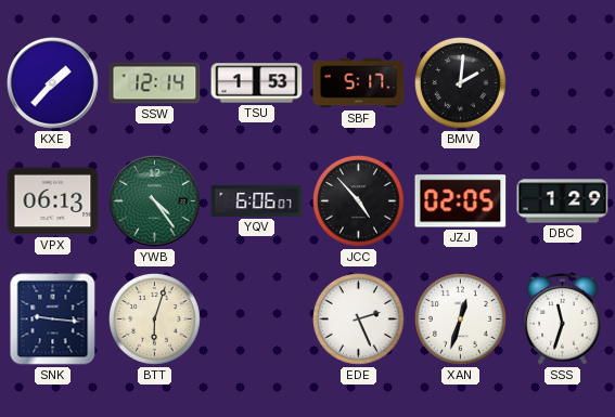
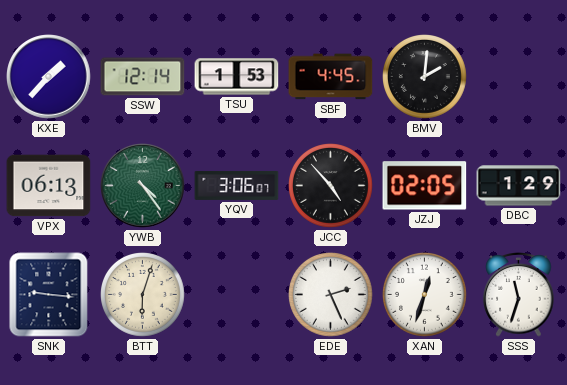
SBF: 5:17 -> 4:45 (331, 77)
YQV: 6:06 -> 3:06 (237, 185)
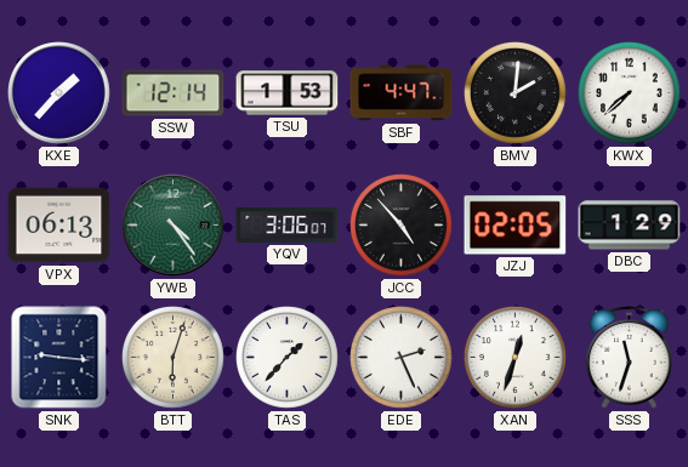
SBF: 4:45 -> 4:47 (402, 93)
KWX: none -> 7:38 (630, 93)
TAS: none -> 1:37 (288, 358)
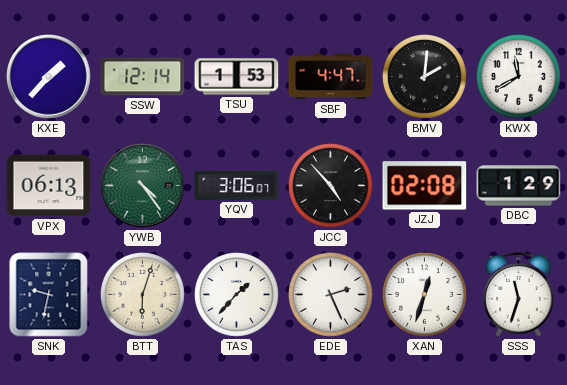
KWX: 7:38 -> 11:40 (519, 77)
JZJ: 02:05 -> 02:08 (425, 186)
SNK: 9:16 -> 9:32 (49, 295)
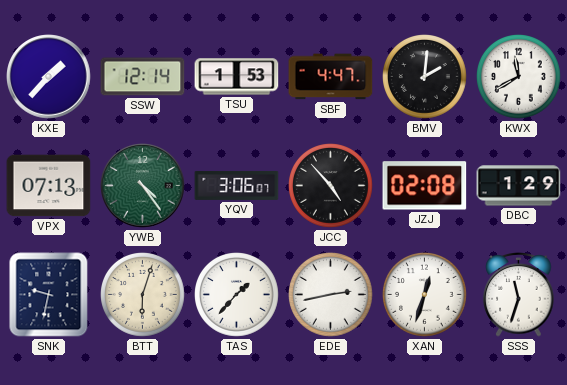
VPX: 06:13 -> 07:13 (49, 186)
EDE: 2:26 -> 2:43 (331, 295)
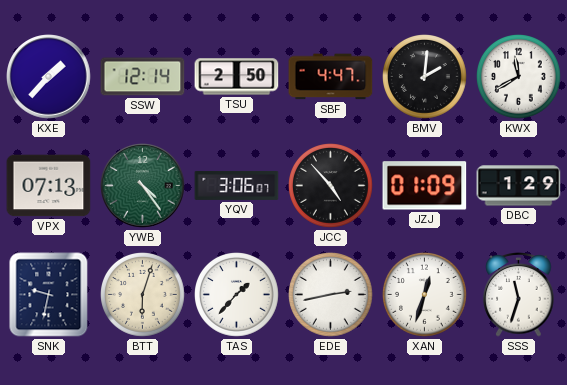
TSU: 1:53 -> 2:50 (237, 77)
JZJ: 02:08 -> 01:09 (425, 186)
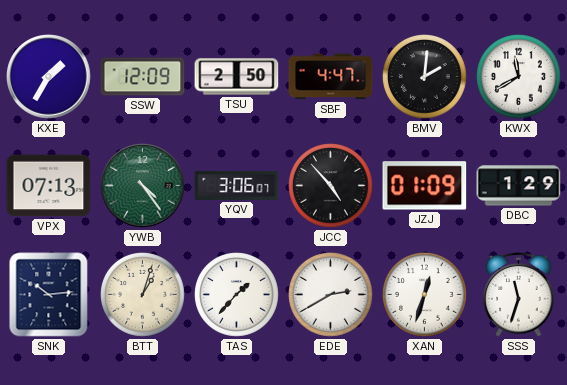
KXE: 1:37 -> 1:35 (49, 77)
SSW: 12:14 -> 12:09 (143, 77)
SNK: 9:32 -> 10:14 (49, 295)
BTT: 6:03 -> 1:03 (143, 295)
EDE: 2:43 -> 2:40 (331, 295)
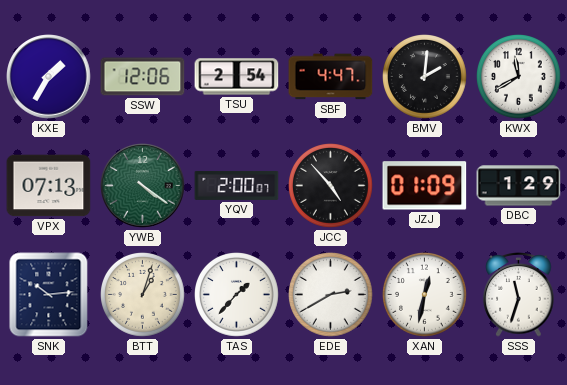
SSW: 12:09 -> 12:06 (143, 77)
TSU: 2:50 -> 2:54 (237, 77)
YWB: 4:24 -> 4:21 (143, 186)
YQV: 3:06 -> 2:00 (237, 185)
XAN: 12:33 -> 12:32 (425, 295)
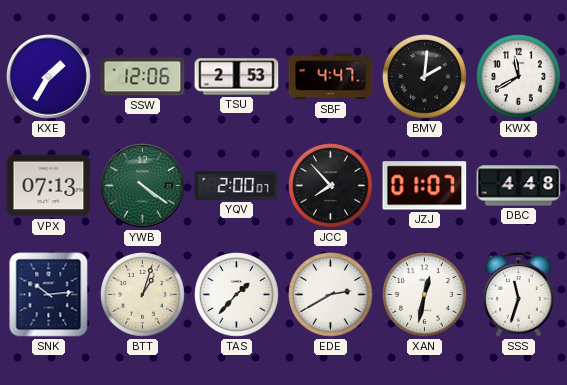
TSU: 2:54 -> 2:53 (237, 77)
JCC: 4:53 -> 7:53 (331, 186)
JZJ: 01:09 -> 01:07 (425, 186)
DBC: 1:29 -> 4:48 (519, 186)
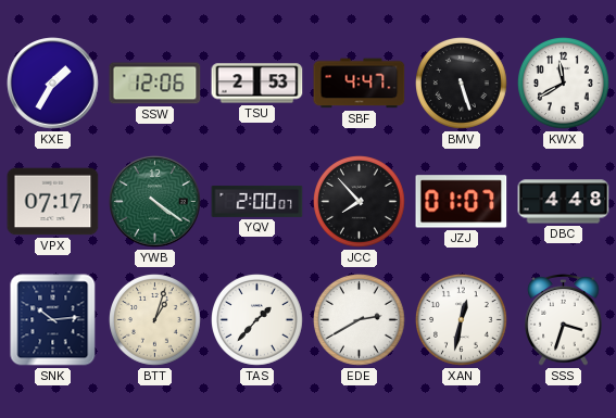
BMV: 2:01 -> 5:27 (462, 84)
VPX: 07:13 -> 07:17 (53, 202)
SSS: 11:33 -> 3:33 (564, 320)
